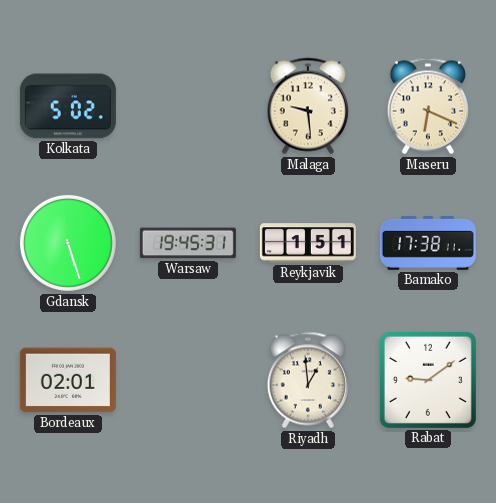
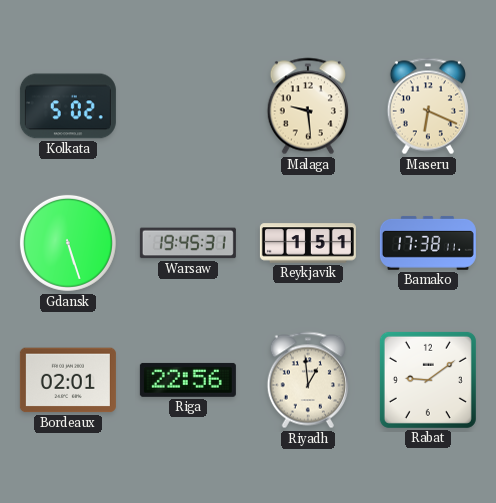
Riga: none -> 22:56 (188, 380)
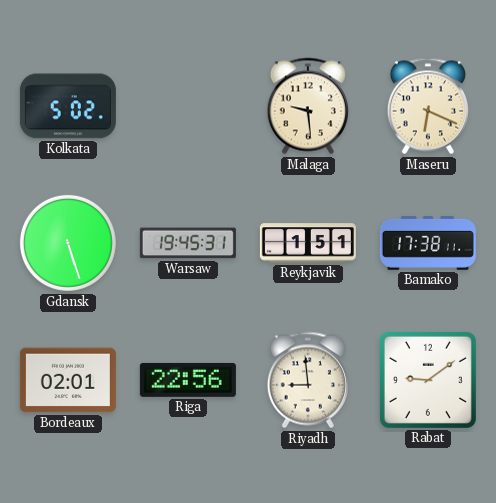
Riyadh: 12:59 -> 8:59 (308, 380)
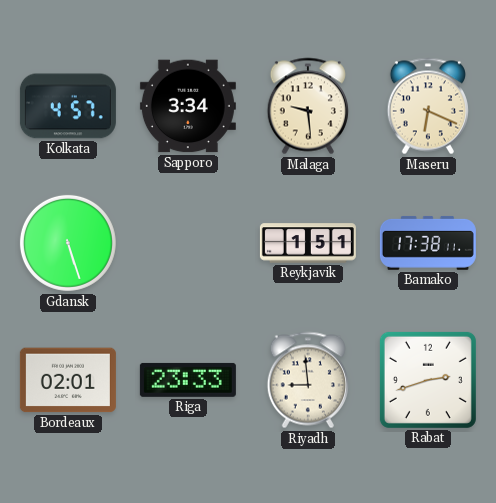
Kolkata: 5:02 -> 4:57 (68, 106)
Sapporo: none -> 3:34 (188, 106)
Warsaw: 19:45 -> none (188, 243)
Riga: 22:56 -> 23:33 (188, 380)
Rabat: 9:09 -> 2:42 (428, 380)
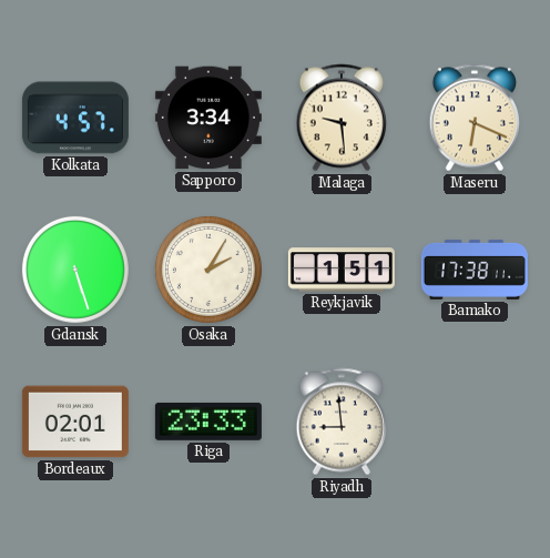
Osaka: none -> 2:05 (208, 270)
Rabat: 2:42 -> none (428, 380)
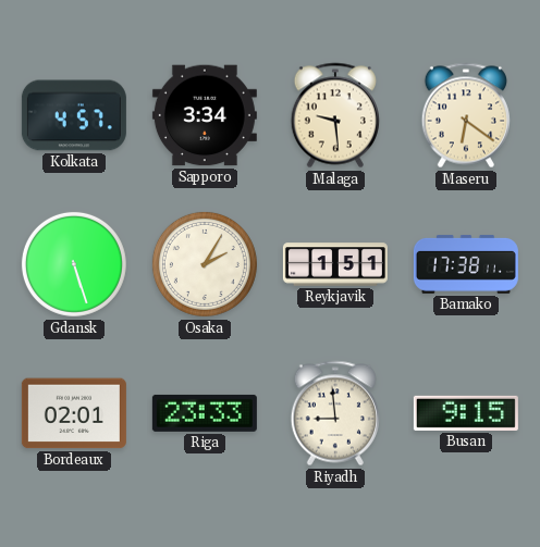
Maseru: 6:19 -> 6:21 (466, 115)
Busan: none -> 9:15 (466, 413)
